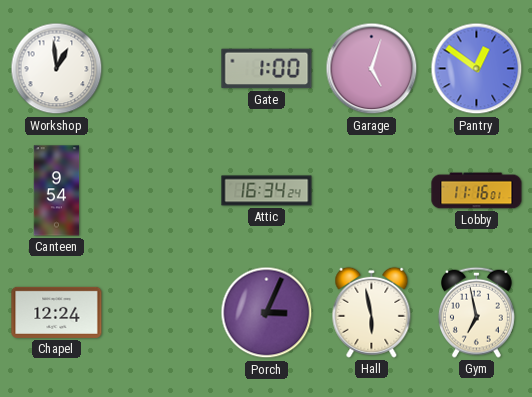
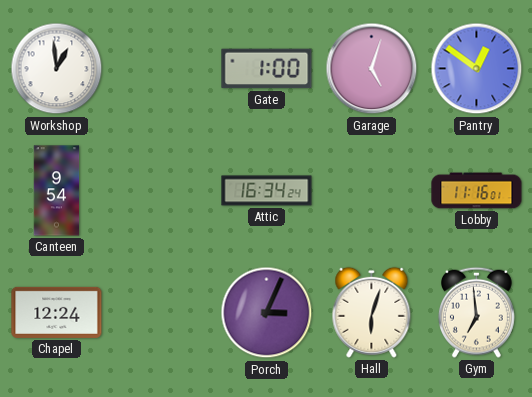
Hall: 5:58 -> 6:03 (372, 312)
Gym: 6:58 -> 6:59 (476, 312)
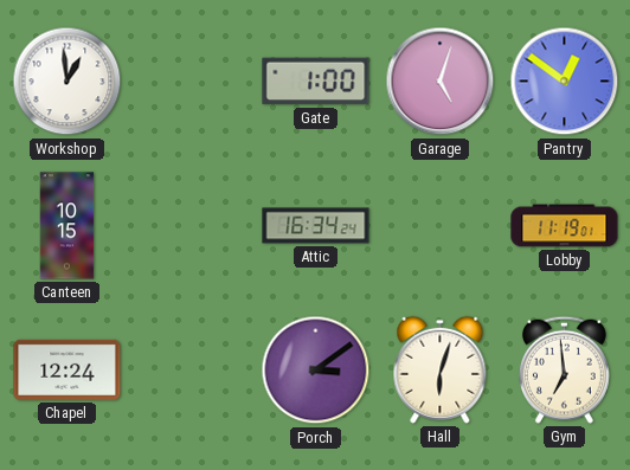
Canteen: 9:54 -> 10:15 (67, 226)
Lobby: 11:16 -> 11:19 (565, 226)
Porch: 3:04 -> 3:09 (316, 371)
